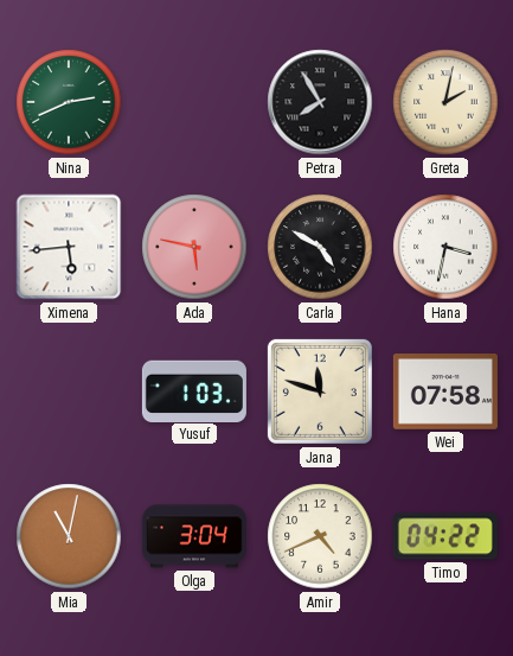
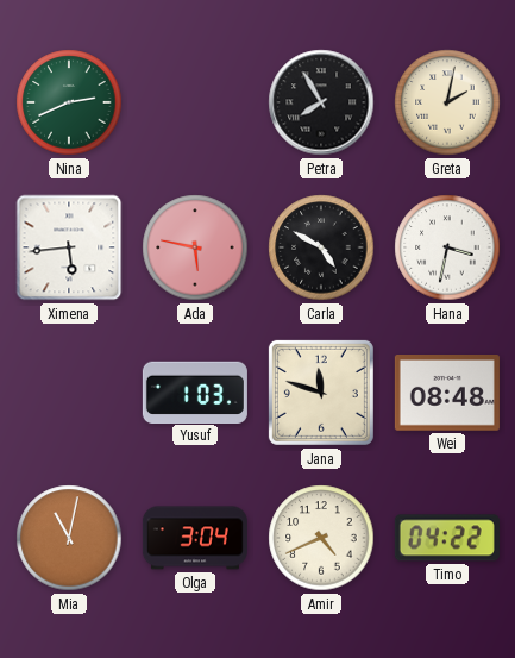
Wei: 07:58 -> 08:48 (447, 394)
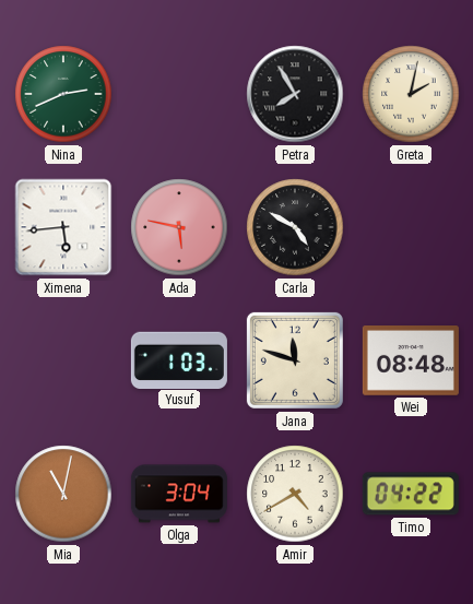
Hana: 3:32 -> none (447, 247)
Amir: 4:41 -> 4:40 (295, 494)
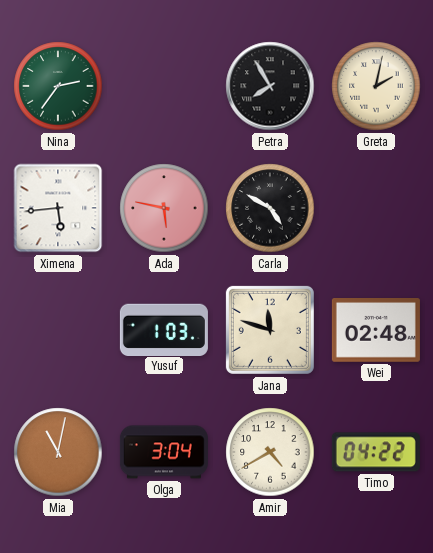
Nina: 2:41 -> 2:36 (58, 86)
Wei: 08:48 -> 02:48 (376, 331)
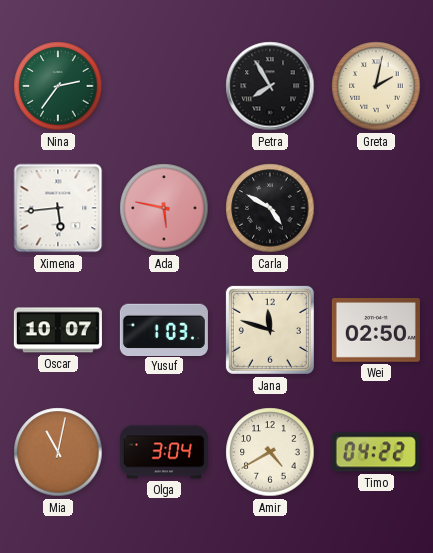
Oscar: none -> 10:07 (58, 330)
Wei: 02:48 -> 02:50 (376, 331)
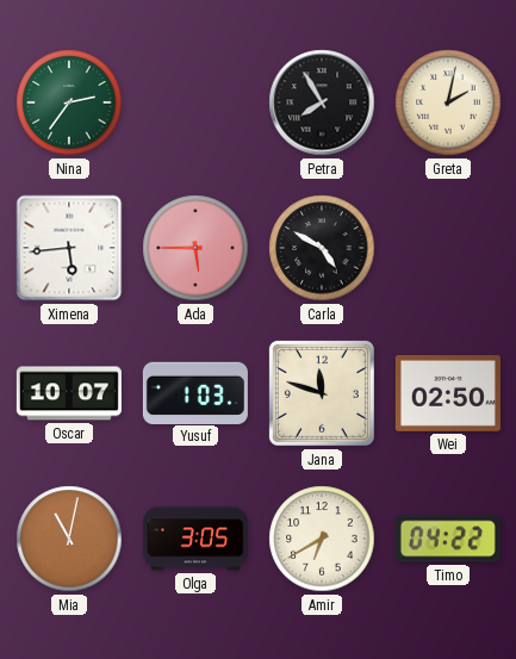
Ada: 5:47 -> 5:45 (195, 248)
Olga: 3:04 -> 3:05 (195, 539)
Amir: 4:40 -> 6:40 (322, 539)
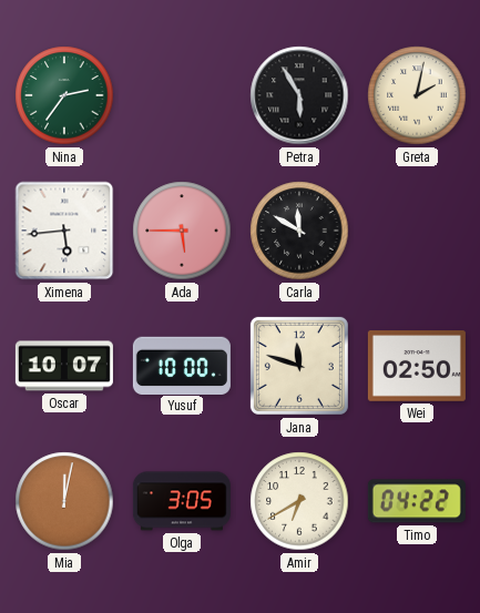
Petra: 7:55 -> 5:55 (299, 95)
Carla: 4:50 -> 11:50 (299, 231)
Yusuf: 1:03 -> 10:00 (182, 365)
Mia: 11:02 -> 12:02 (64, 501)
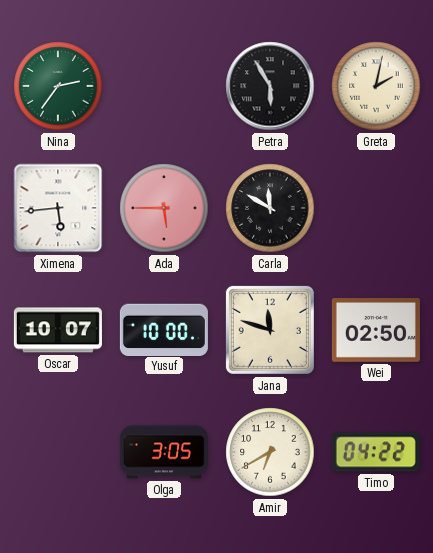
Mia: 12:02 -> none (64, 501)
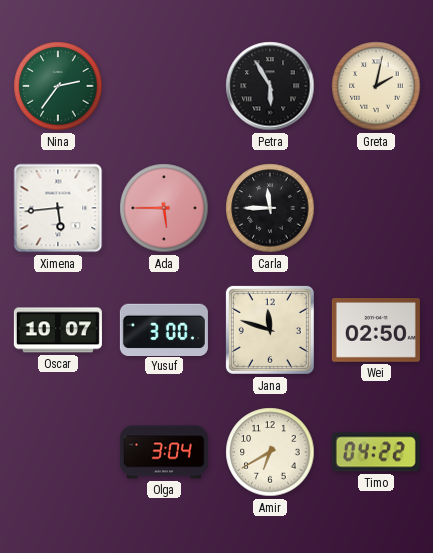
Carla: 11:50 -> 11:45 (270, 208)
Yusuf: 10:00 -> 3:00 (164, 329)
Olga: 3:05 -> 3:04 (164, 452)
